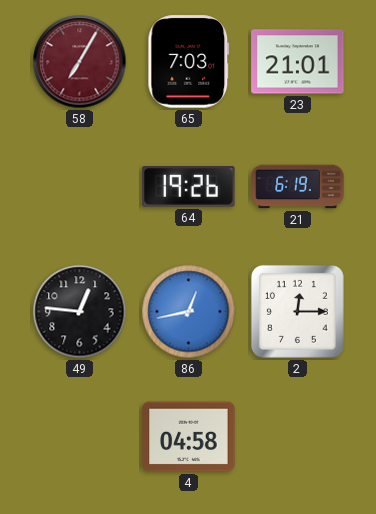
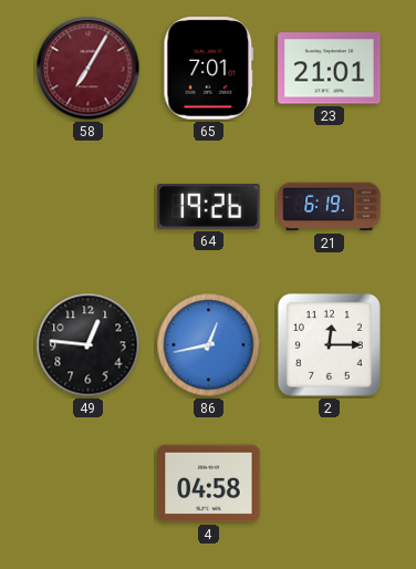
65: 7:03 -> 7:01 (209, 69)
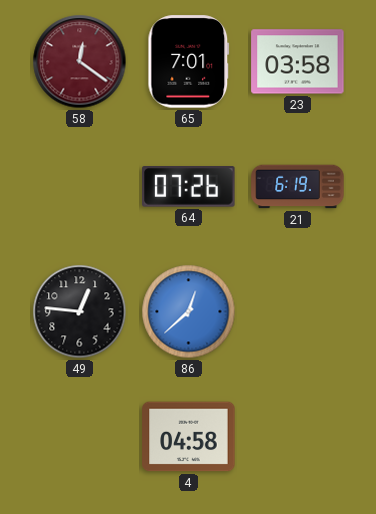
58: 7:05 -> 12:21 (80, 62)
23: 21:01 -> 03:58 (298, 62)
64: 19:26 -> 07:26 (189, 187)
86: 12:43 -> 12:38 (189, 312)
2: 12:15 -> none (329, 344)
